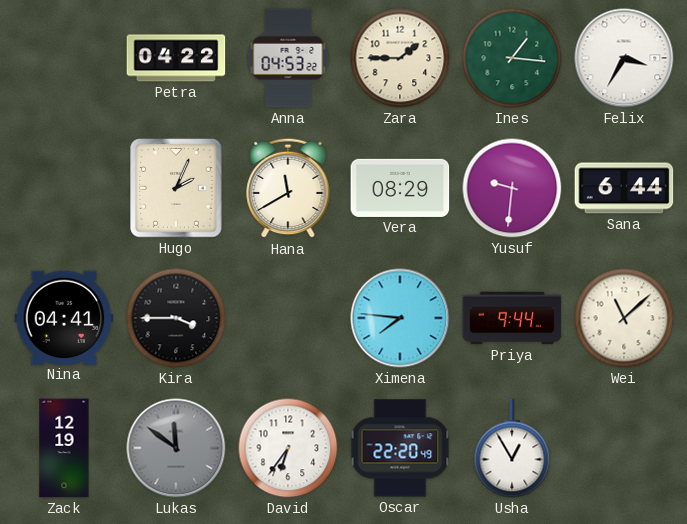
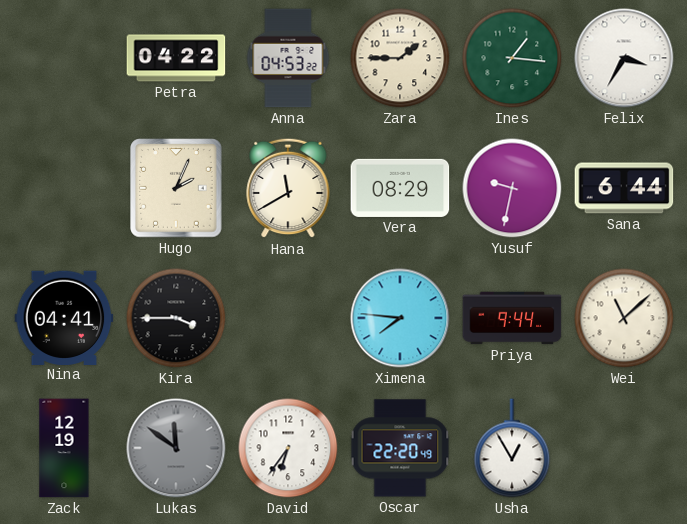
Yusuf: 9:31 -> 9:32 (512, 188)
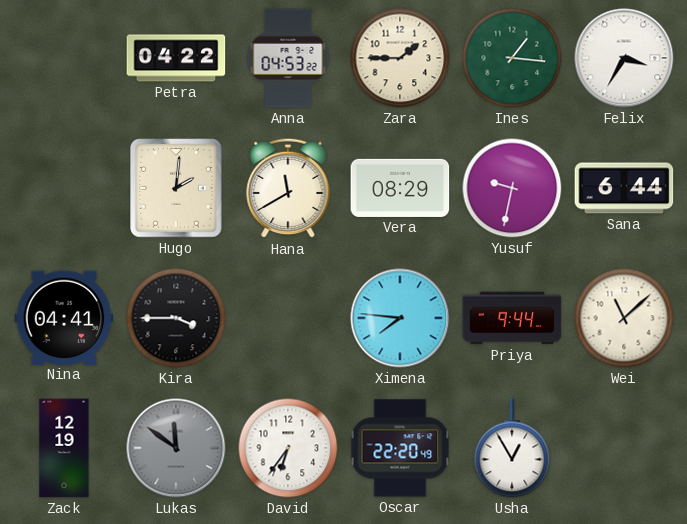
Hugo: 2:04 -> 2:01 (176, 188)
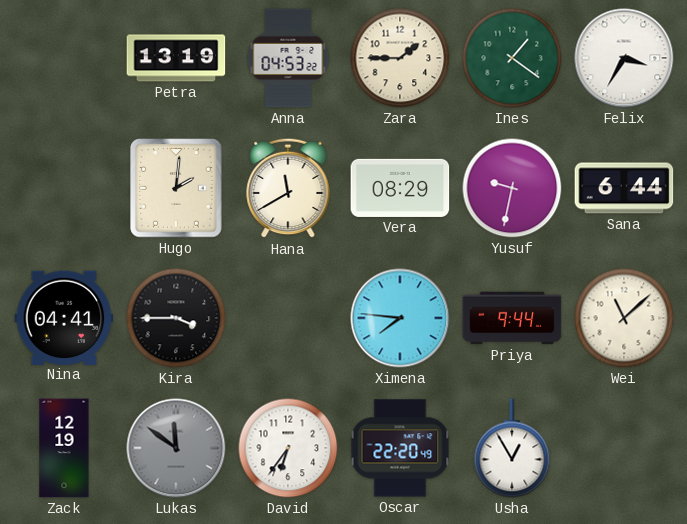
Petra: 04:22 -> 13:19 (176, 58)
Ines: 1:16 -> 1:21 (512, 58)
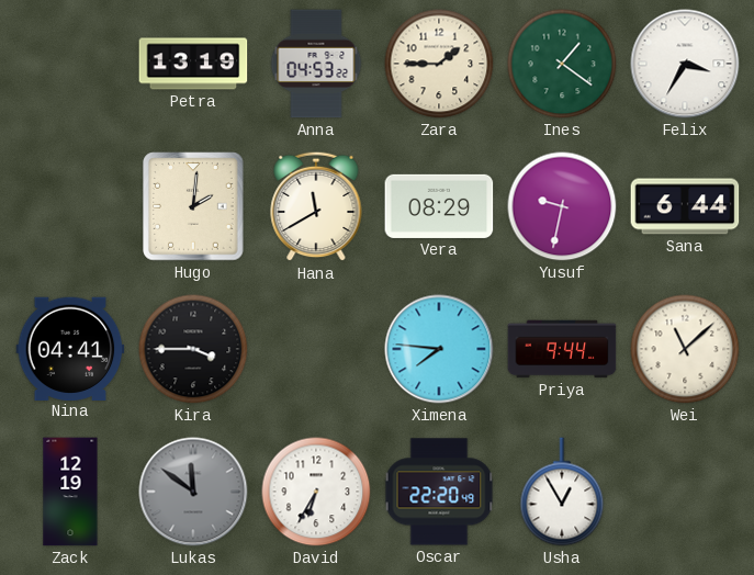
David: 6:36 -> 6:35 (316, 492)
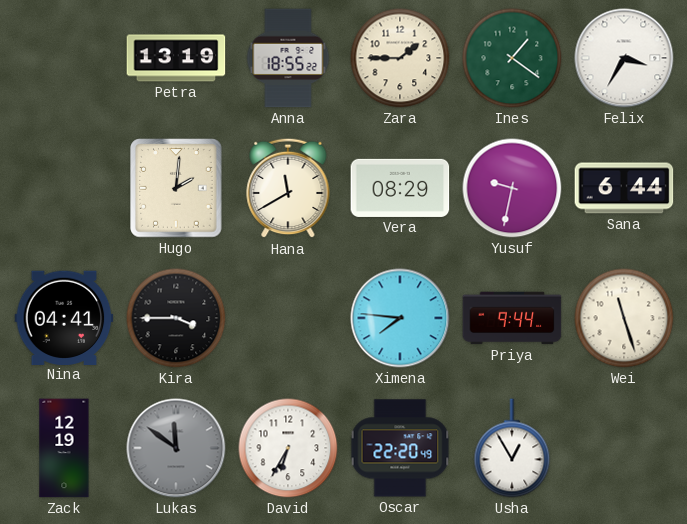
Anna: 04:53 -> 18:55 (288, 58)
Wei: 11:08 -> 11:27 (624, 318)
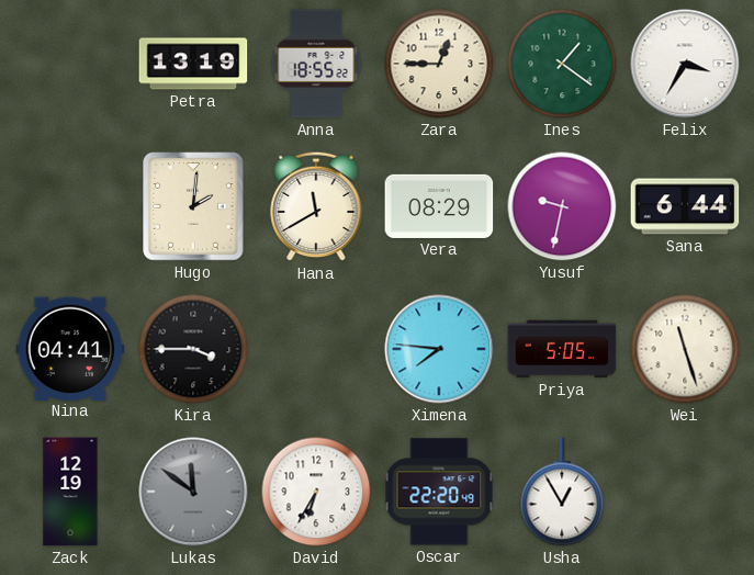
Zara: 1:45 -> 12:45 (439, 64)
Priya: 9:44 -> 5:05 (562, 349)
